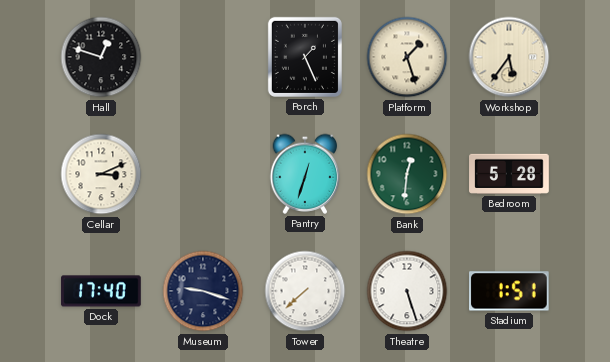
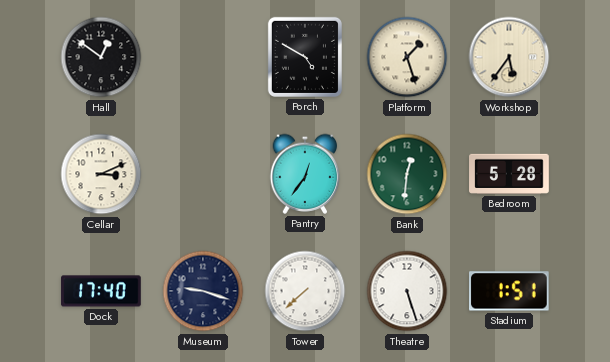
Hall: 12:48 -> 12:51 (101, 57)
Porch: 1:26 -> 4:50 (305, 57)
Pantry: 12:33 -> 12:36 (305, 174)
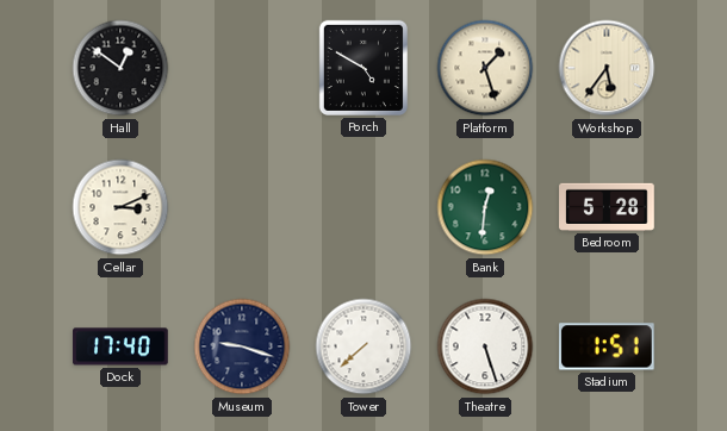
Pantry: 12:36 -> none (305, 174)
